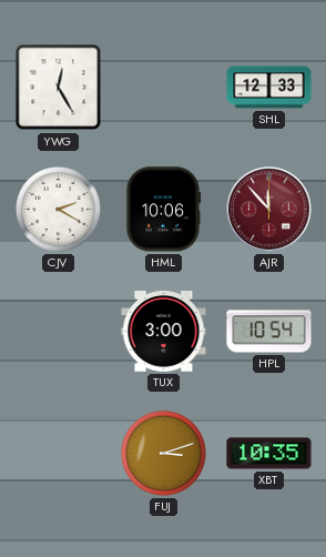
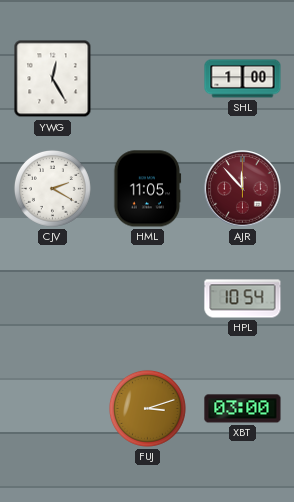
SHL: 12:33 -> 1:00 (243, 79)
HML: 10:06 -> 11:05 (148, 189)
TUX: 3:00 -> none (164, 332)
XBT: 10:35 -> 03:00 (243, 409)
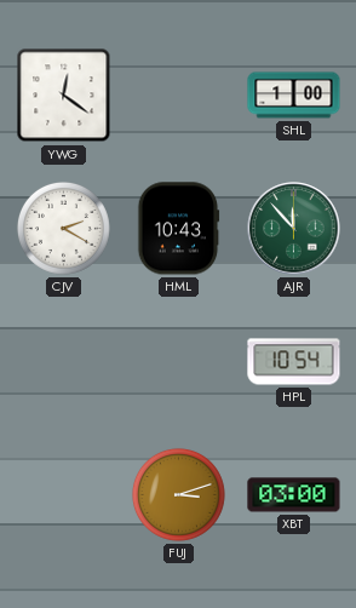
YWG: 12:25 -> 12:21 (64, 96)
HML: 11:05 -> 10:43 (179, 229)
AJR dial: burgundy -> green (294, 229)
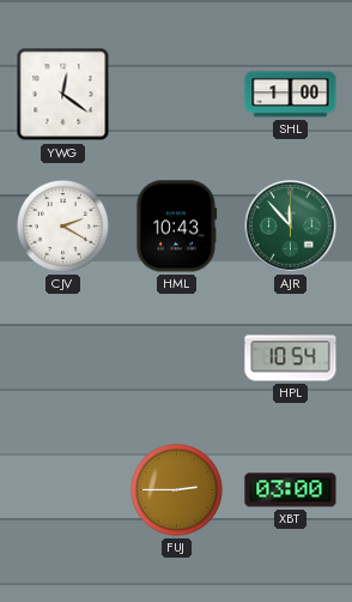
FUJ: 3:12 -> 2:45 (176, 489)
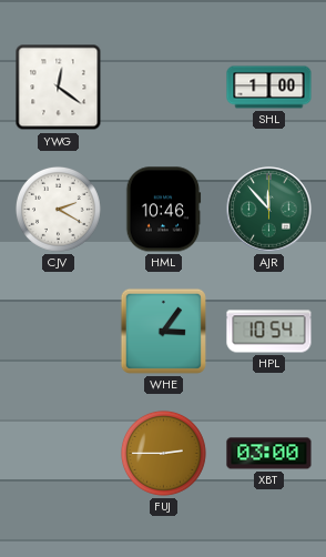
HML: 10:43 -> 10:46 (164, 210)
WHE: none -> 3:06 (163, 331)
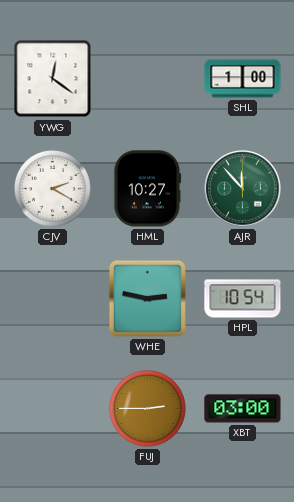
HML: 10:46 -> 10:27 (148, 189)
WHE: 3:06 -> 2:47 (147, 298)
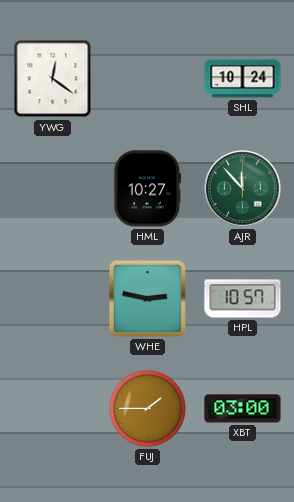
SHL: 1:00 -> 10:24 (243, 79)
CJV: 2:20 -> none (52, 188)
HPL: 10:54 -> 10:57 (243, 299)
FUJ: 2:45 -> 1:45 (147, 408)
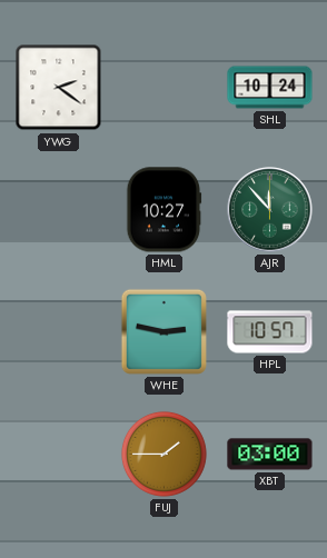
YWG: 12:21 -> 2:21 (59, 88)
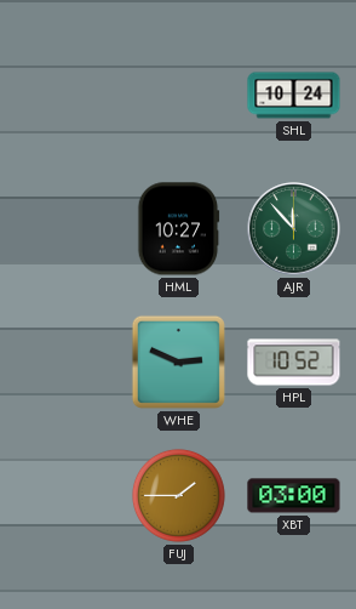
YWG: 2:21 -> none (59, 88)
WHE: 2:47 -> 2:49 (178, 362)
HPL: 10:57 -> 10:52 (294, 363)
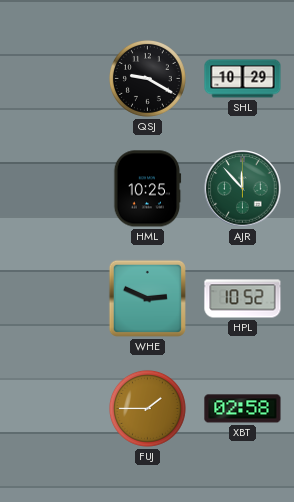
QSJ: none -> 9:20 (147, 78)
SHL: 10:24 -> 10:29 (243, 79)
HML: 10:27 -> 10:25 (148, 189)
XBT: 03:00 -> 02:58 (243, 409)
